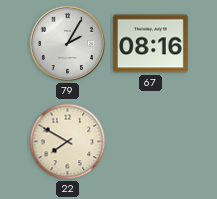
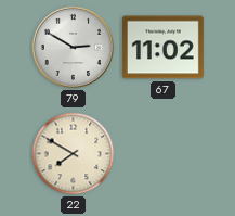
79: 2:05 -> 2:50 (74, 48)
67: 08:16 -> 11:02 (162, 48)
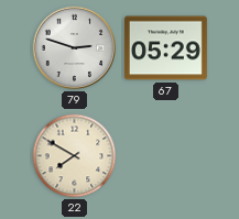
79: 2:50 -> 2:48 (75, 48)
67: 11:02 -> 05:29 (165, 48)
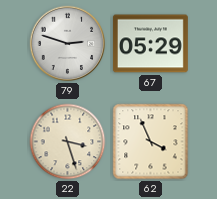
22: 7:50 -> 3:27 (68, 142)
62: none -> 3:56 (151, 142)
